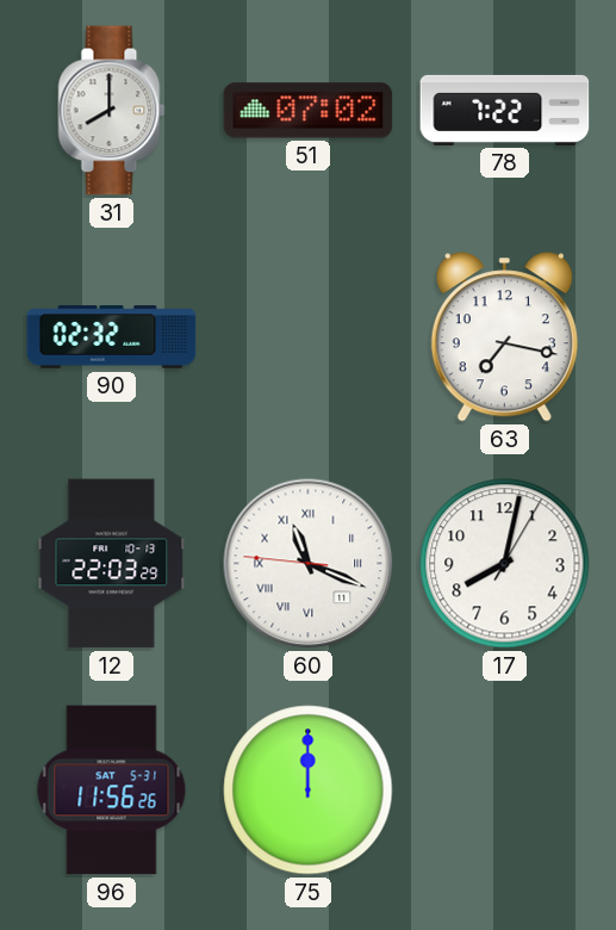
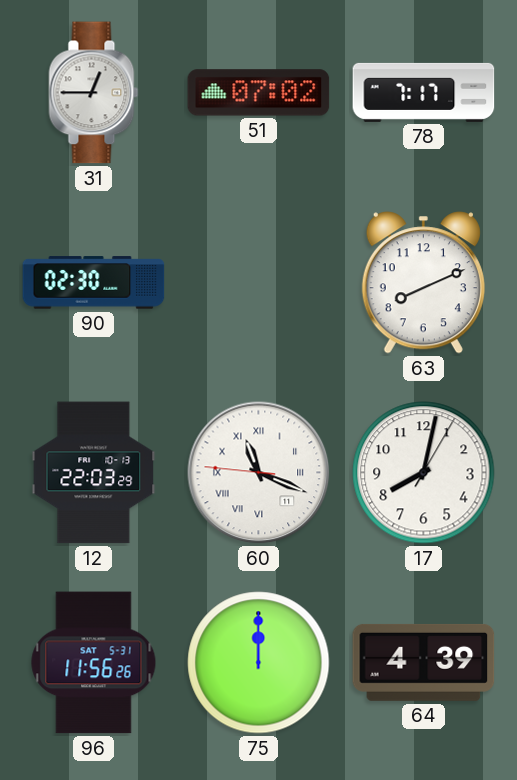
31: 8:00 -> 12:45 (94, 93)
78: 7:22 -> 7:17 (424, 92)
90: 02:32 -> 02:30 (94, 283)
63: 7:17 -> 8:11 (423, 283)
64: none -> 4:39 (424, 662)
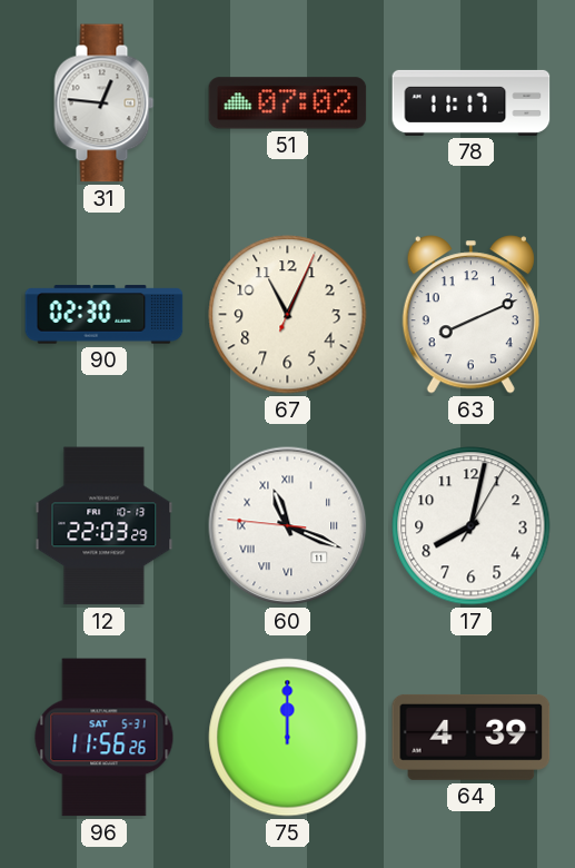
31: 12:45 -> 12:46 (105, 103)
78: 7:17 -> 11:17 (472, 102)
67: none -> 11:04 (288, 315)
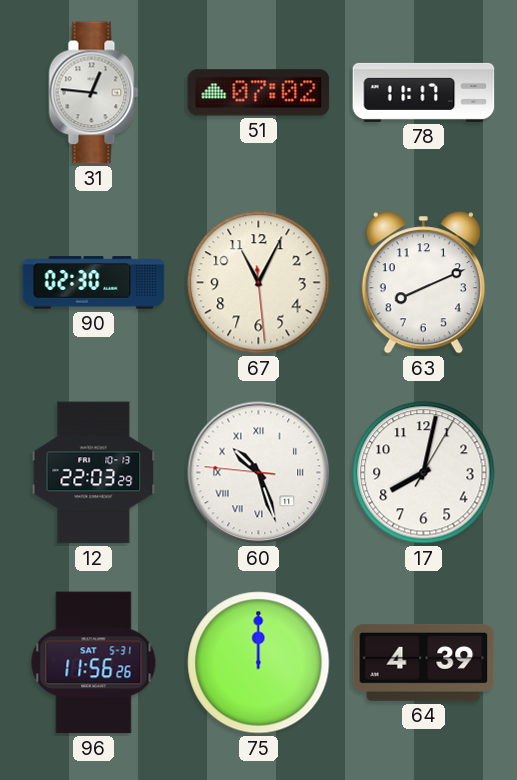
67: 11:04:04 -> 11:04:29 (259, 283)
60: 11:18 -> 10:26 (259, 473)
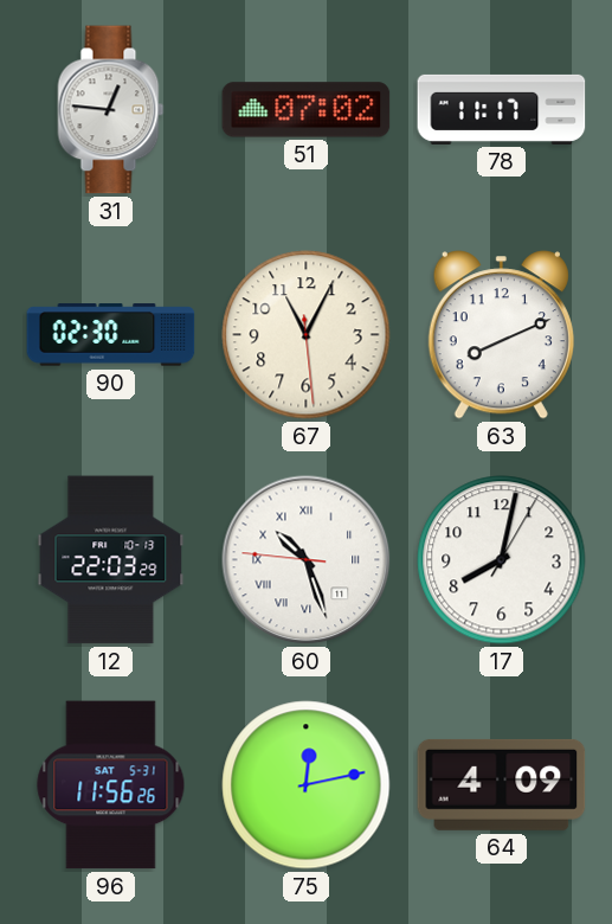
75: 12:00 -> 12:13 (307, 785)
64: 4:39 -> 4:09 (502, 784)
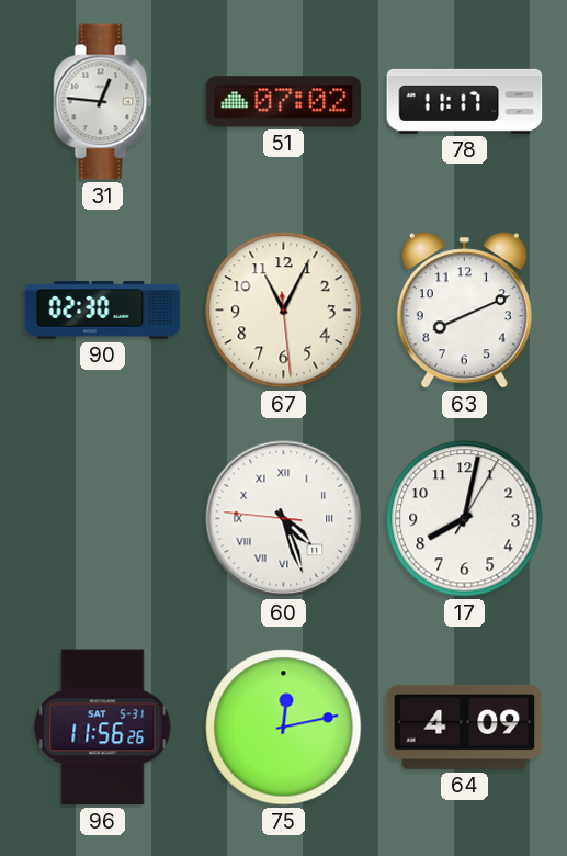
12: 22:03 -> none (111, 560)
60: 10:26 -> 4:26 (284, 519)
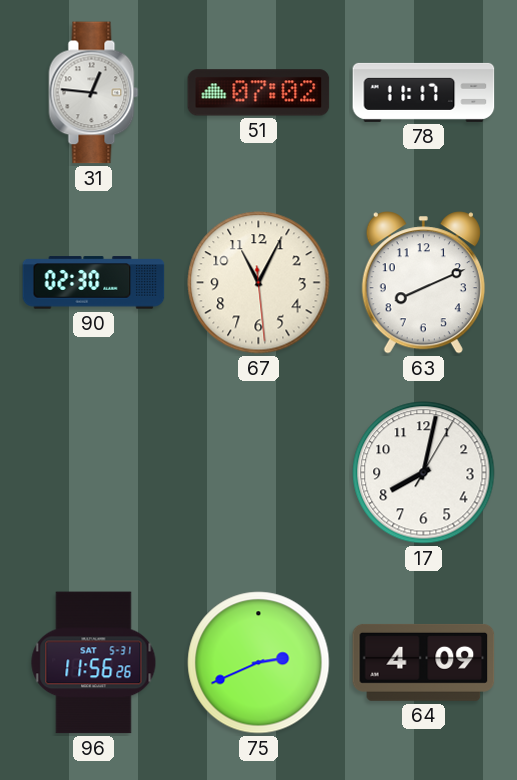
60: 4:26 -> none (284, 519)
75: 12:13 -> 2:41 (259, 663)
